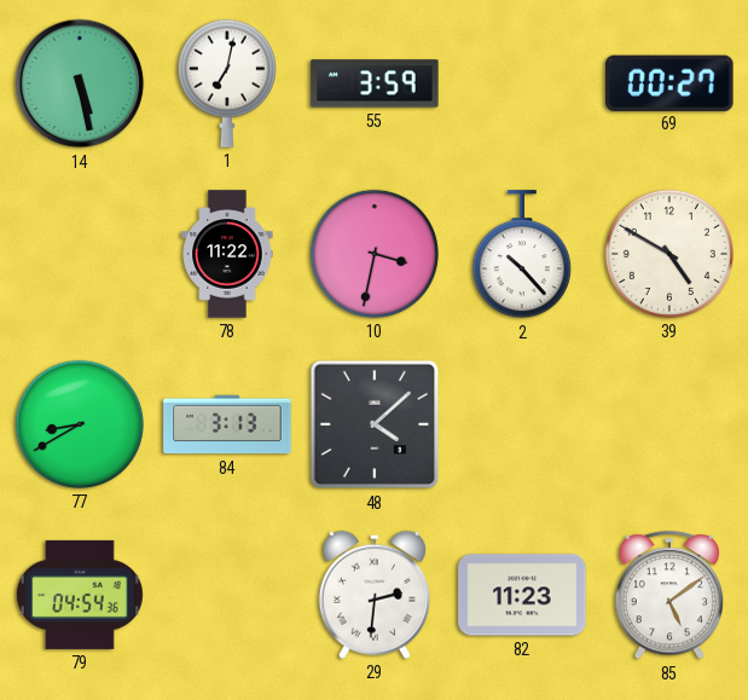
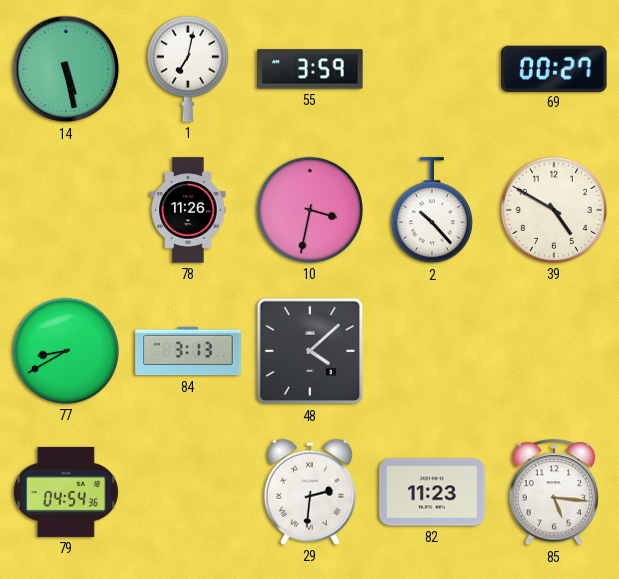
78: 11:22 -> 11:26 (188, 210)
85: 5:09 -> 5:16 (553, 493)
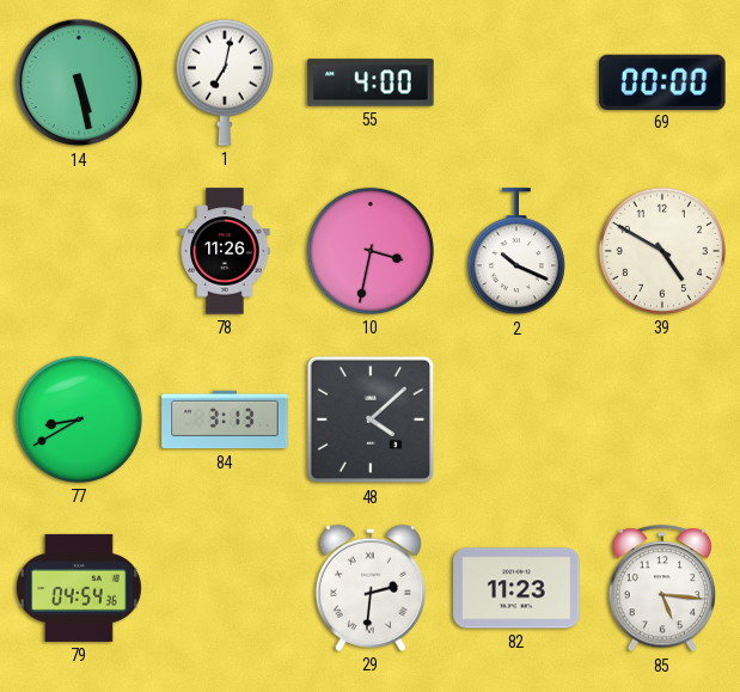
55: 3:59 -> 4:00 (371, 82)
69: 00:27 -> 00:00 (662, 81)
2: 10:23 -> 10:19 (516, 252)
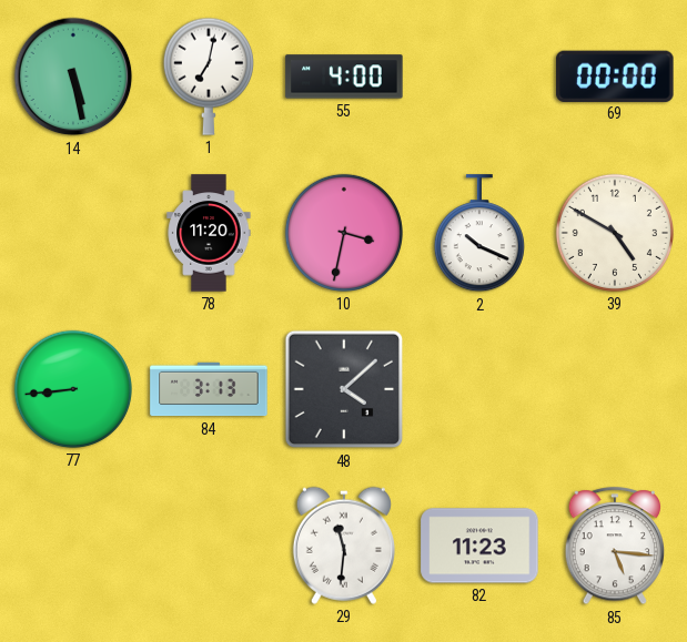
78: 11:26 -> 11:20 (209, 233)
77: 8:40 -> 8:44 (73, 389)
79: 04:54 -> none (79, 588)
29: 2:31 -> 11:31 (344, 546)
